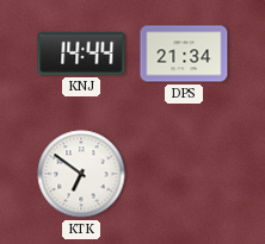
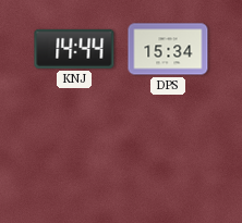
DPS: 21:34 -> 15:34 (168, 49)
KTK: 6:51 -> none (81, 174)
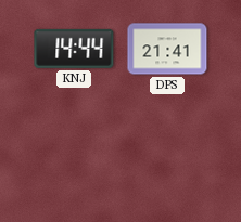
DPS: 15:34 -> 21:41 (167, 49)
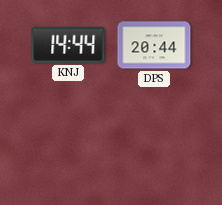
DPS: 21:41 -> 20:44 (154, 45)
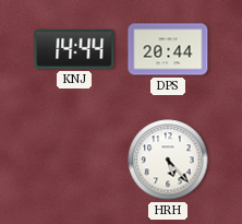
HRH: none -> 5:23 (168, 160)
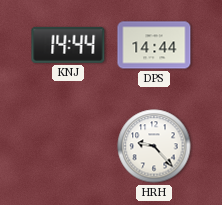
DPS: 20:44 -> 14:44 (154, 45)
HRH: 5:23 -> 9:23 (154, 146)
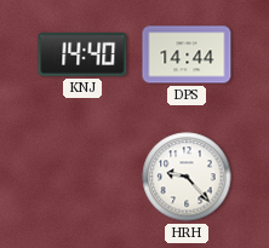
KNJ: 14:44 -> 14:40 (82, 54)
